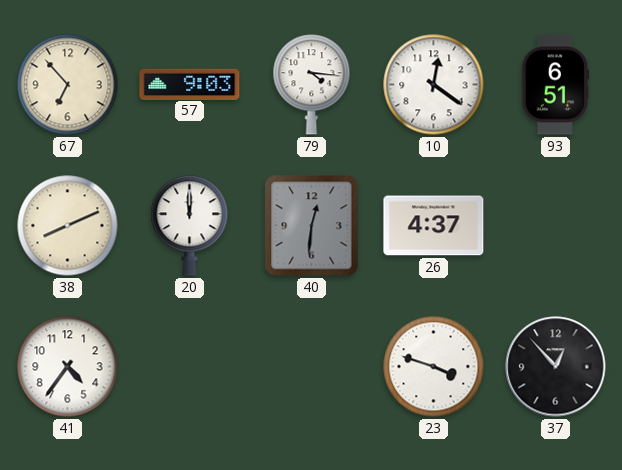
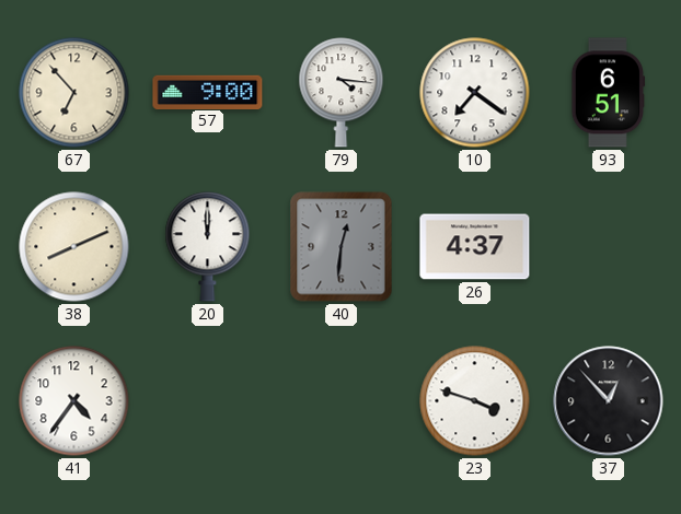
57: 9:03 -> 9:00 (208, 92)
10: 12:21 -> 7:21 (475, 93)
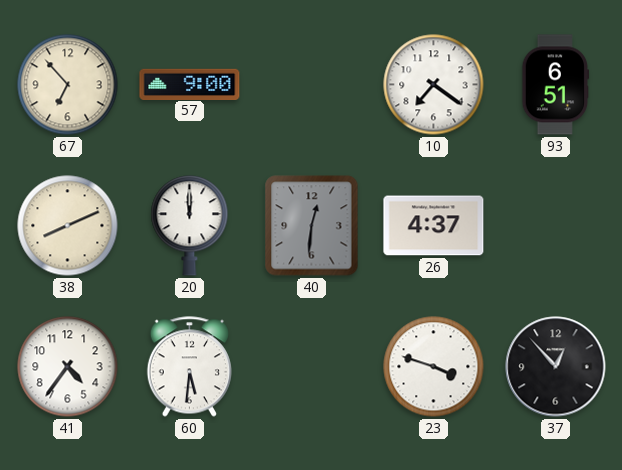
79: 4:16 -> none (342, 93)
60: none -> 5:31 (189, 367)
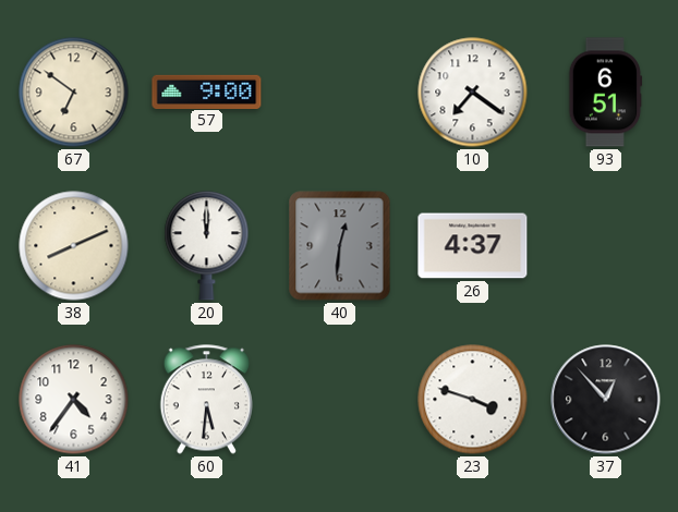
67: 6:53 -> 6:51 (74, 93)
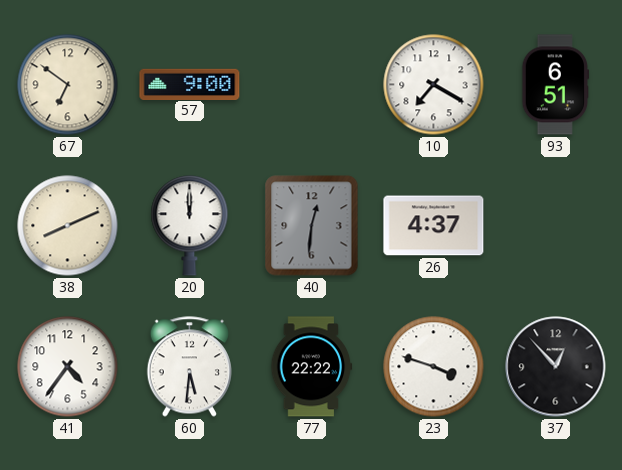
10: 7:21 -> 7:20 (434, 85)
77: none -> 22:22 (312, 367)
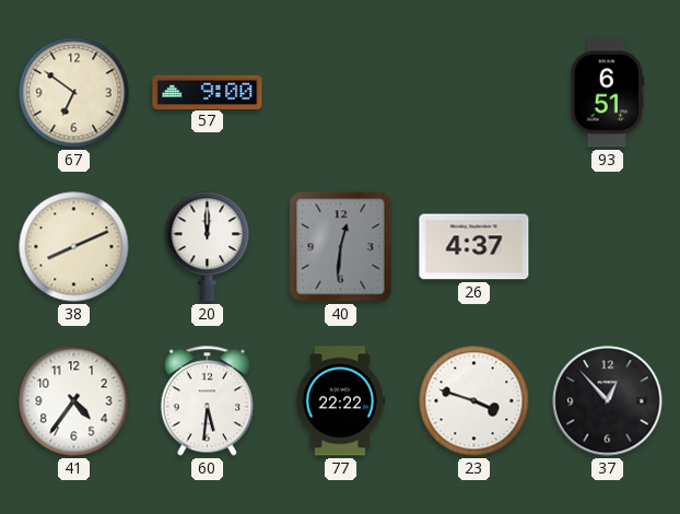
10: 7:20 -> none (434, 85)
